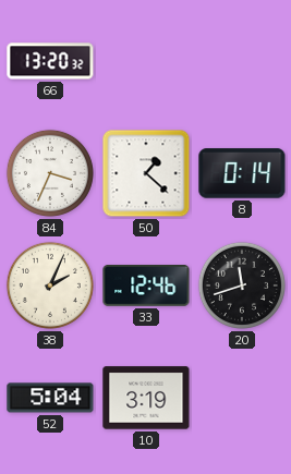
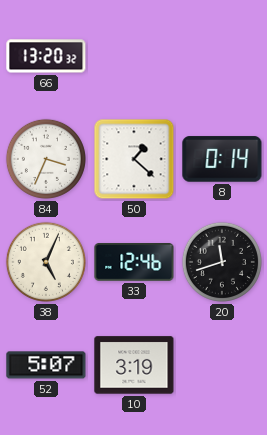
38: 2:04 -> 5:04 (46, 262)
52: 5:04 -> 5:07 (46, 365)
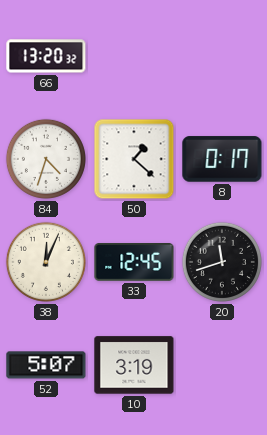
84: 3:34 -> 4:33 (46, 159)
8: 0:14 -> 0:17 (222, 159)
38: 5:04 -> 12:04 (46, 262)
33: 12:46 -> 12:45 (134, 263)
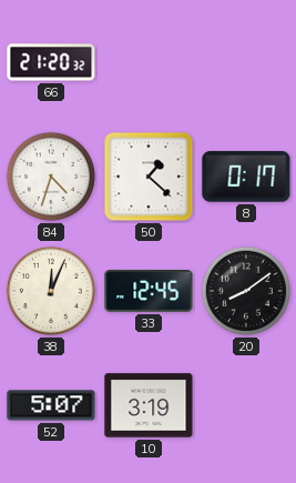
66: 13:20 -> 21:20 (51, 62)
20: 11:42 -> 8:09 (246, 291)
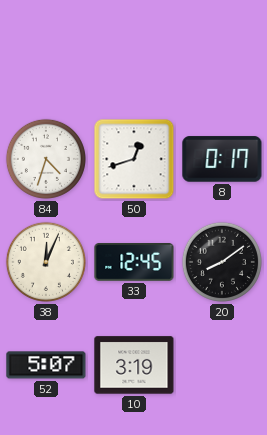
66: 21:20 -> none (51, 62)
50: 1:22 -> 12:42 (134, 159)
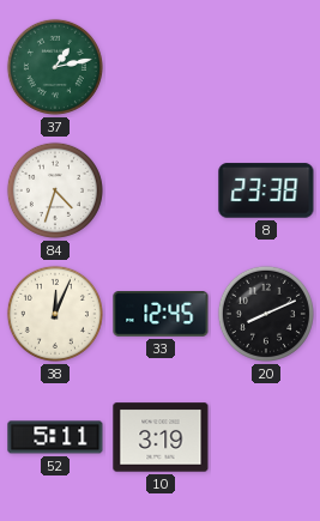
37: none -> 1:13 (55, 67)
50: 12:42 -> none (134, 159)
8: 0:17 -> 23:38 (266, 190)
20: 8:09 -> 8:11 (266, 314)
52: 5:07 -> 5:11 (55, 437)
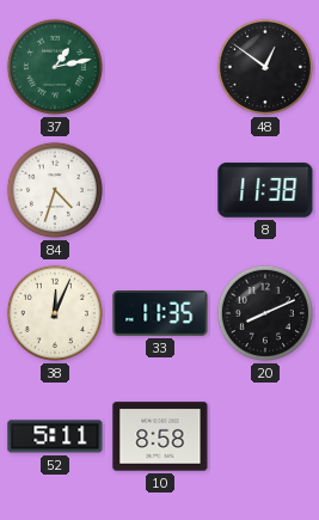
48: none -> 12:51 (265, 67)
8: 23:38 -> 11:38 (265, 190)
33: 12:45 -> 11:35 (160, 314)
10: 3:19 -> 8:58 (160, 436)
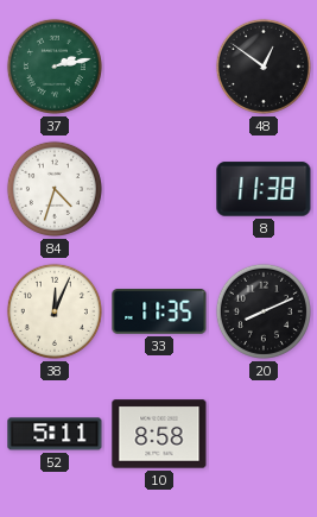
37: 1:13 -> 2:13 (55, 67)
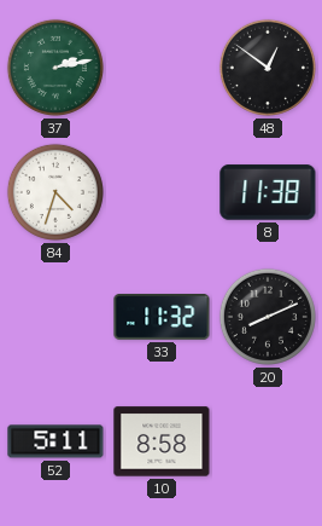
38: 12:04 -> none (55, 311)
33: 11:35 -> 11:32 (162, 318)
